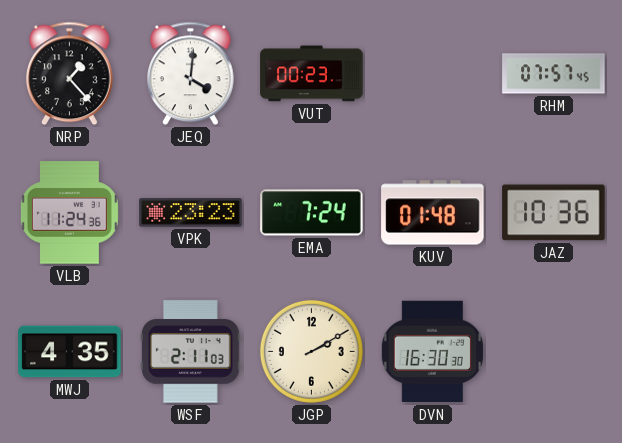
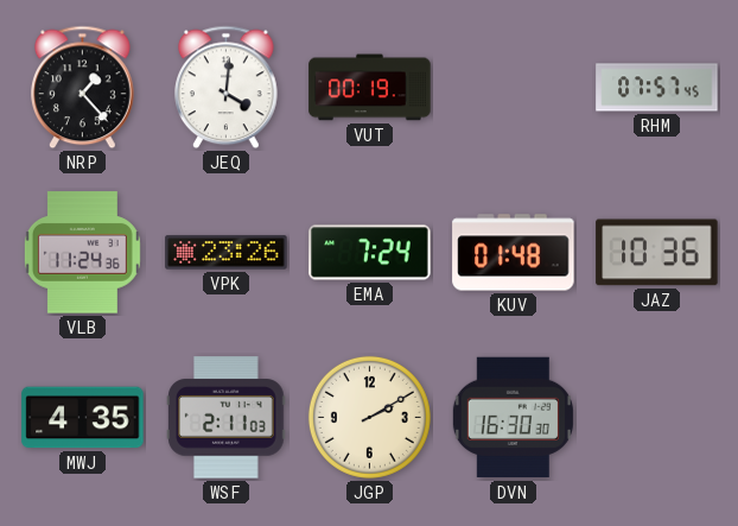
VUT: 00:23 -> 00:19 (370, 88)
VPK: 23:23 -> 23:26 (227, 253)
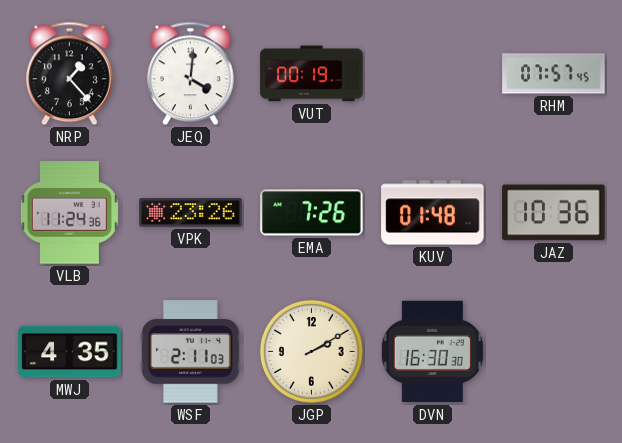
EMA: 7:24 -> 7:26 (312, 213)
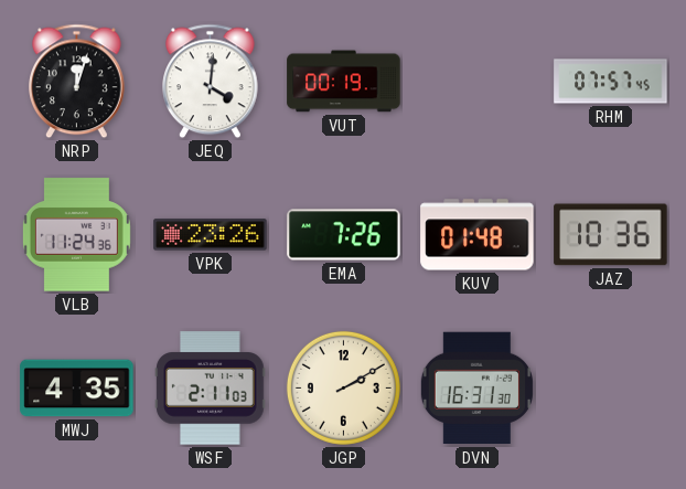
NRP: 1:23 -> 12:03 (77, 82)
DVN: 16:30 -> 16:31 (476, 389)
